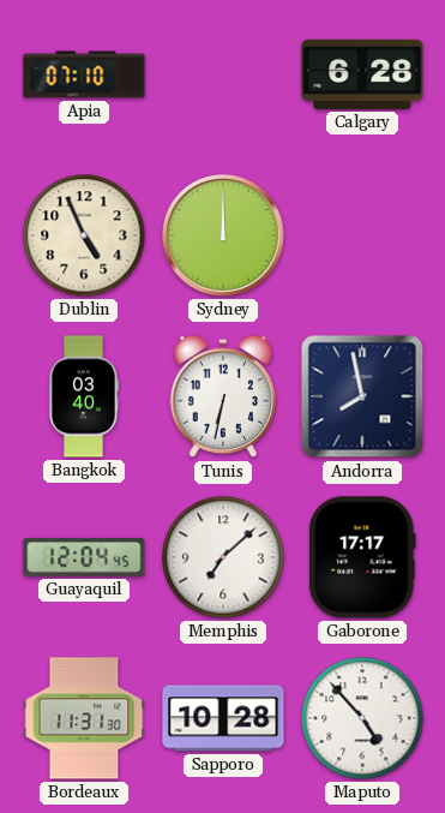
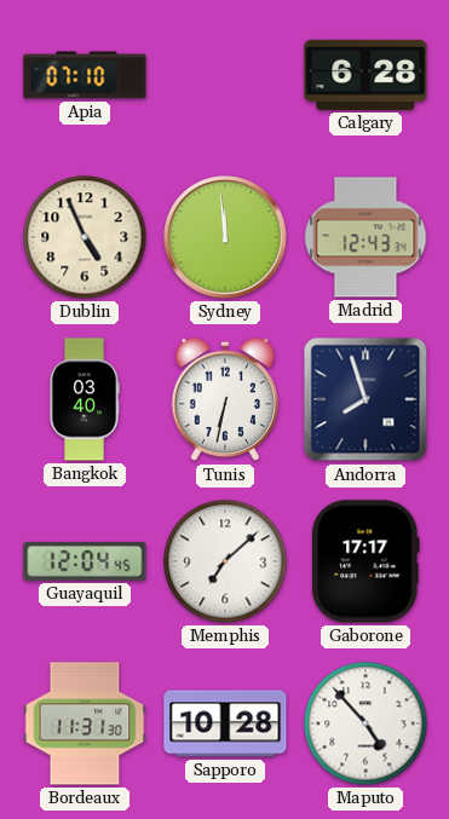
Sydney: 12:00 -> 11:59 (225, 237)
Madrid: none -> 12:43 (365, 237)
Andorra: 7:58 -> 7:57 (365, 399)
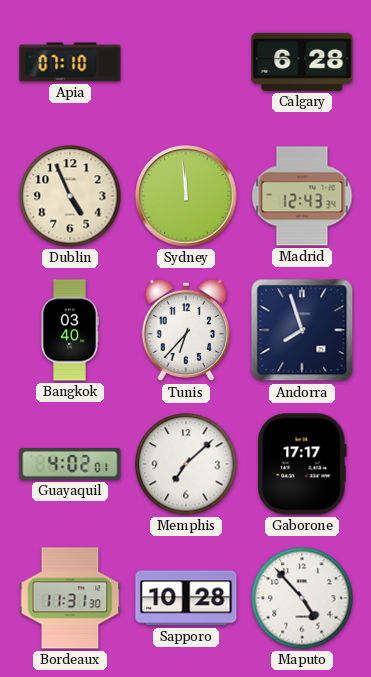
Tunis: 6:32 -> 6:37 (185, 330)
Guayaquil: 12:04 -> 4:02 (70, 464)
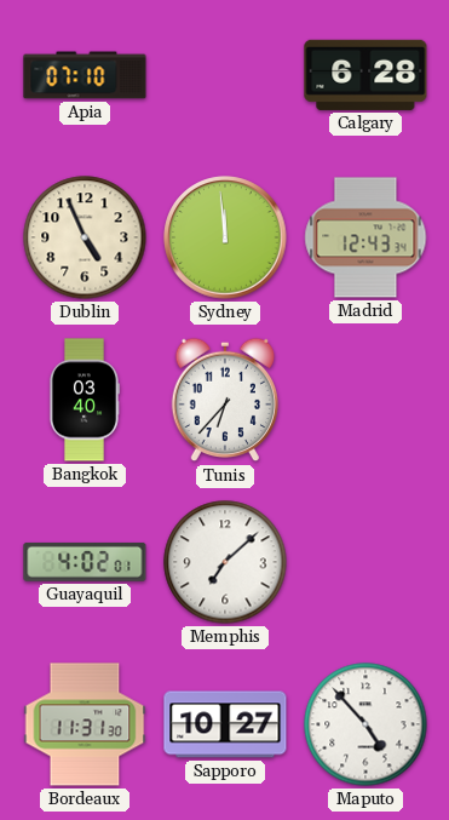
Andorra: 7:57 -> none (302, 330)
Gaborone: 17:17 -> none (302, 464)
Sapporo: 10:28 -> 10:27 (225, 724)
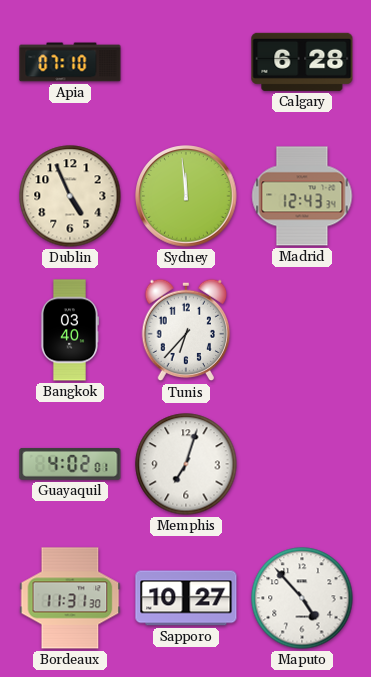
Memphis: 7:08 -> 7:03 (186, 464)
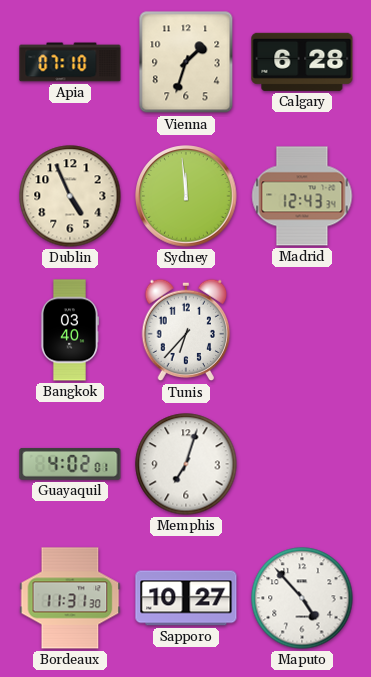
Vienna: none -> 1:33 (186, 62)
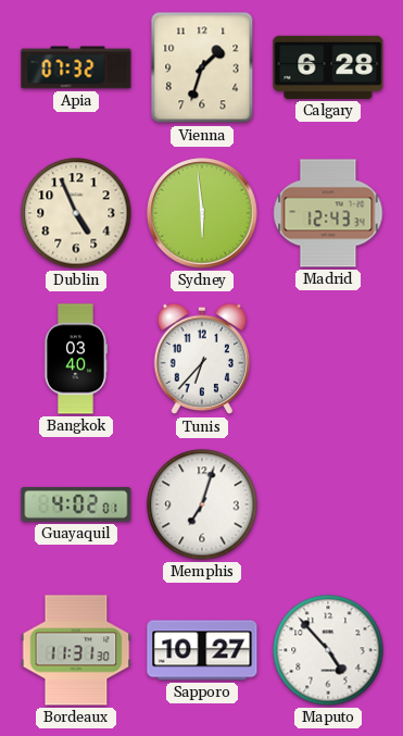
Apia: 07:10 -> 07:32 (76, 67)
Sydney: 11:59 -> 5:59 (202, 213)
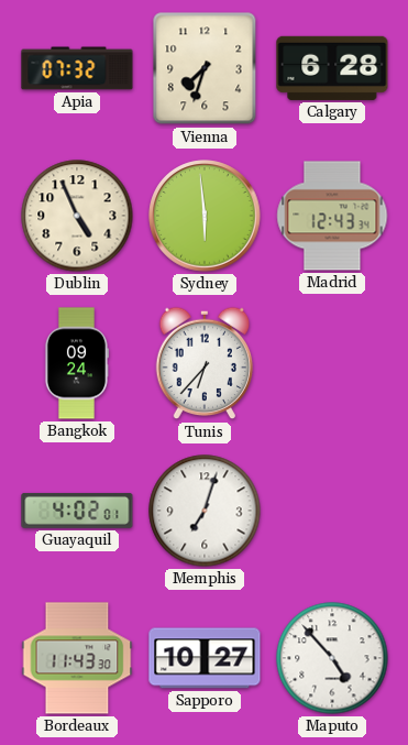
Vienna: 1:33 -> 7:33 (205, 68)
Bangkok: 03:40 -> 09:24 (76, 363)
Bordeaux: 11:31 -> 11:43 (77, 658)
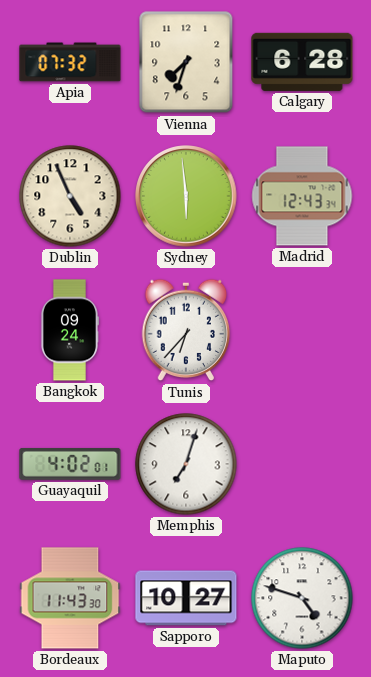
Maputo: 4:53 -> 4:48 (302, 598)
